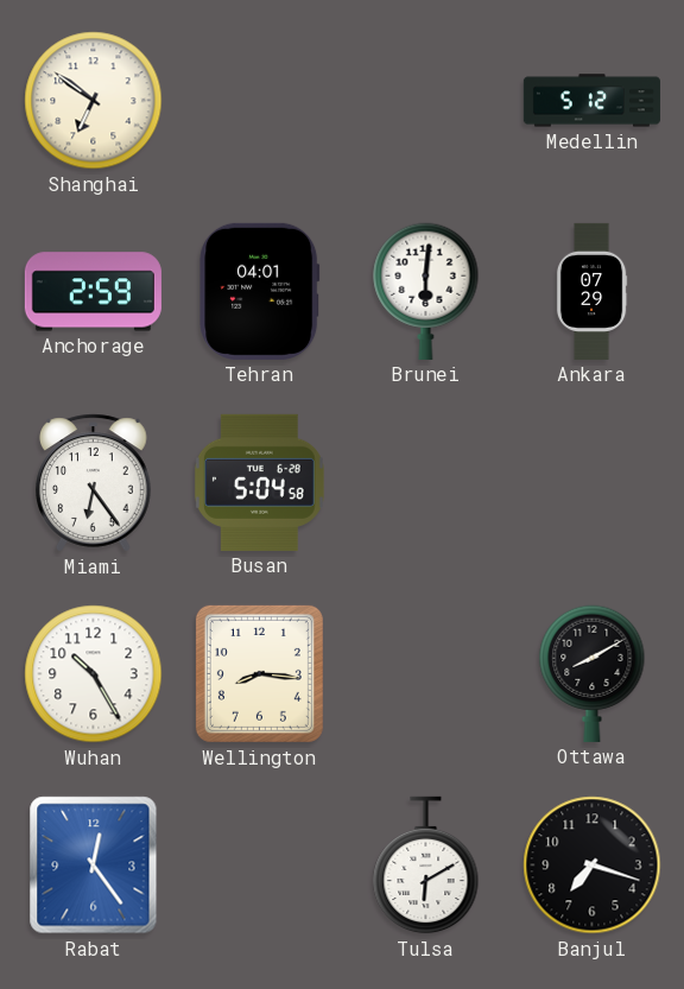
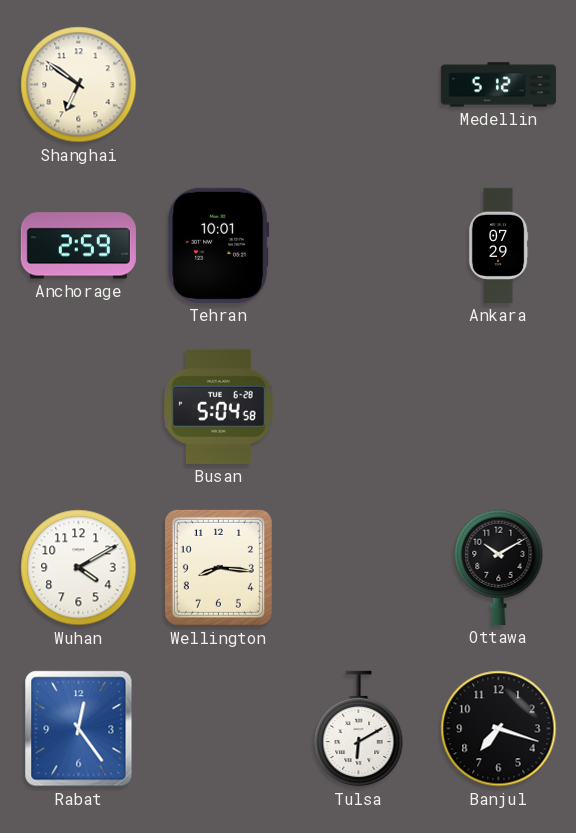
Tehran: 04:01 -> 10:01 (219, 245)
Brunei: 6:01 -> none (426, 291)
Miami: 6:24 -> none (94, 483)
Wuhan: 10:25 -> 4:10 (79, 568)
Ottawa: 8:10 -> 10:10 (499, 567)
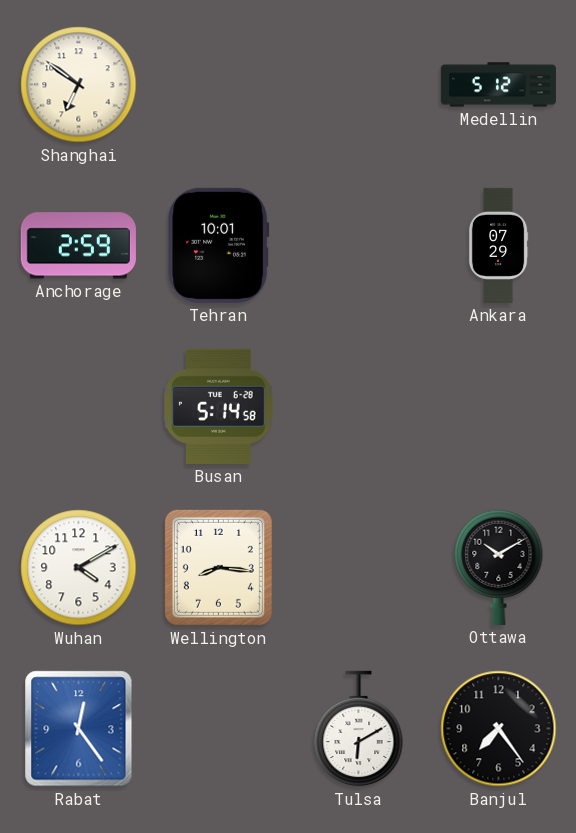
Busan: 5:04 -> 5:14 (218, 406)
Banjul: 7:18 -> 7:24 (499, 729)
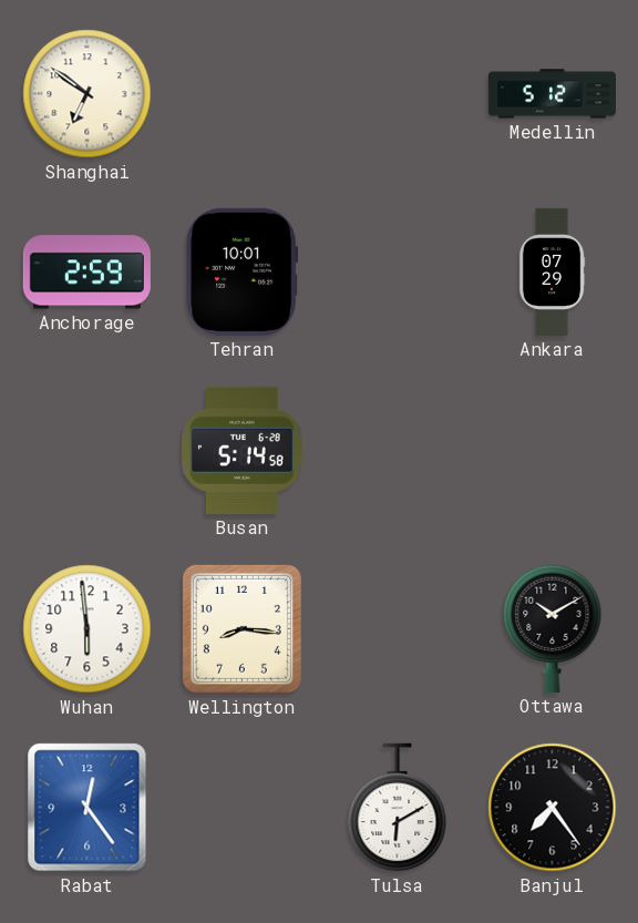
Wuhan: 4:10 -> 5:59 (88, 629)
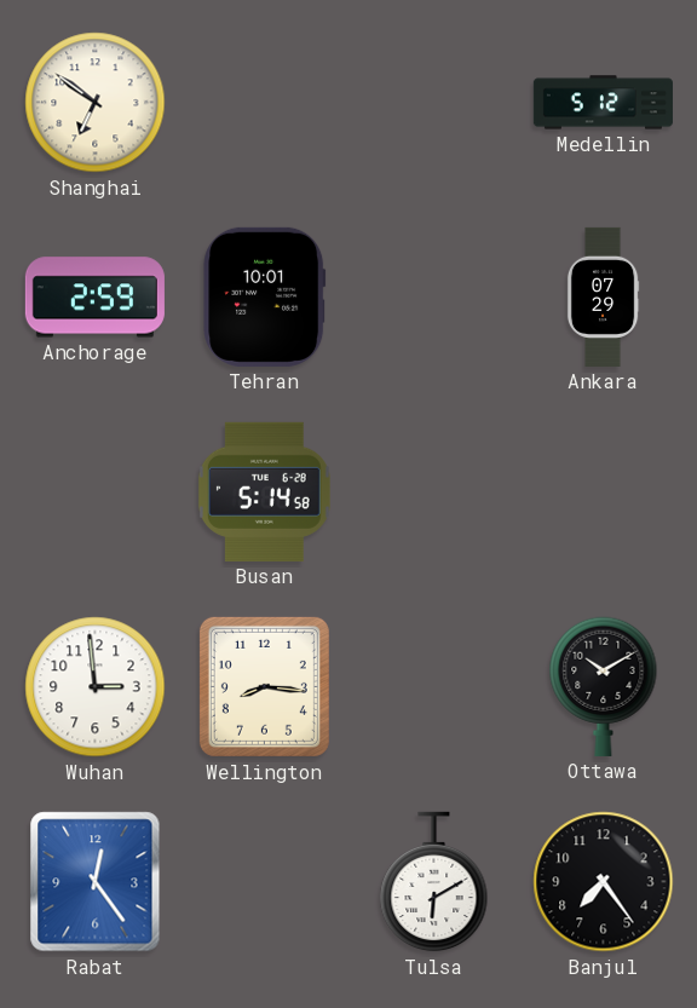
Wuhan: 5:59 -> 2:59 (96, 687)
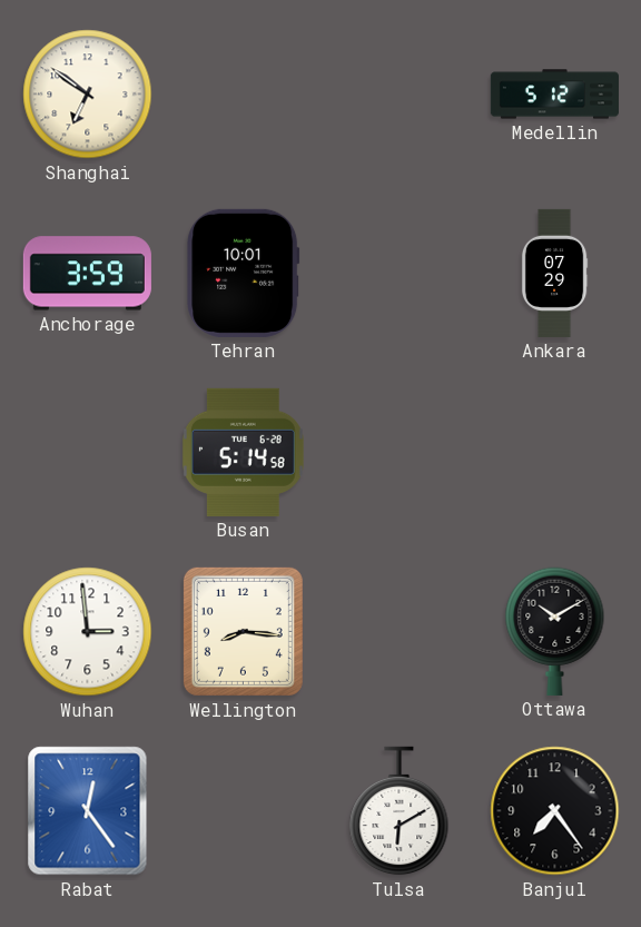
Anchorage: 2:59 -> 3:59 (87, 274)
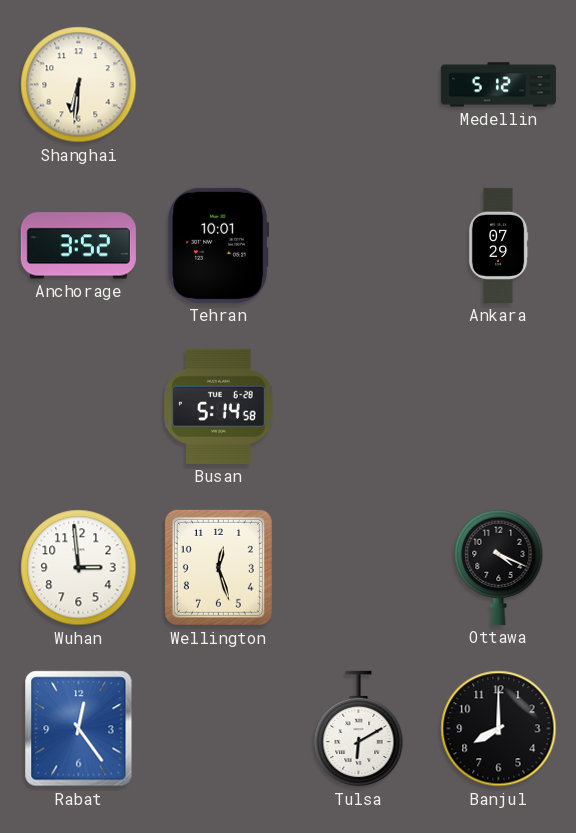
Shanghai: 6:51 -> 6:31 (79, 85)
Anchorage: 3:59 -> 3:52 (78, 246)
Wellington: 8:16 -> 12:27 (218, 567)
Ottawa: 10:10 -> 4:19 (499, 567)
Banjul: 7:24 -> 8:00 (499, 729)
